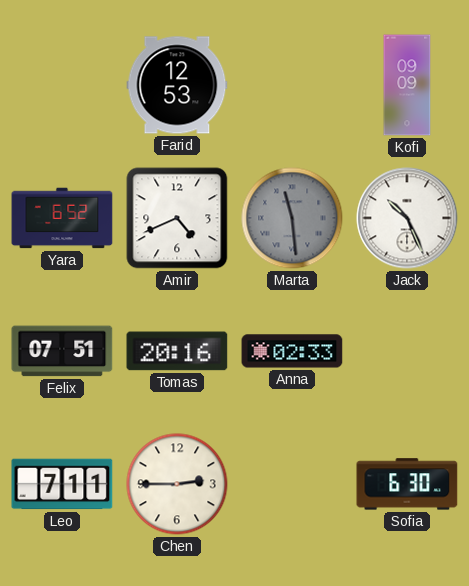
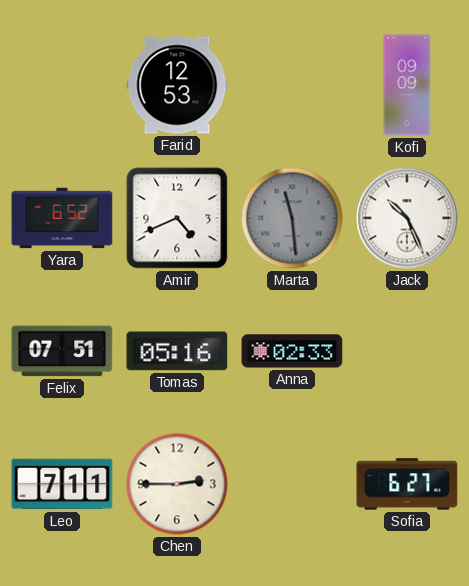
Tomas: 20:16 -> 05:16 (177, 351)
Sofia: 6:30 -> 6:27 (407, 484)
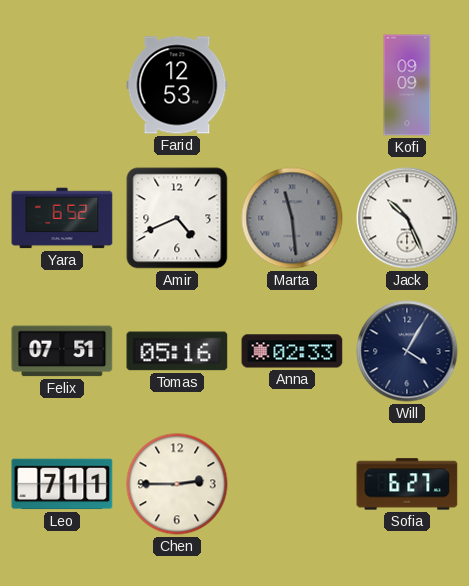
Will: none -> 4:05 (407, 351)
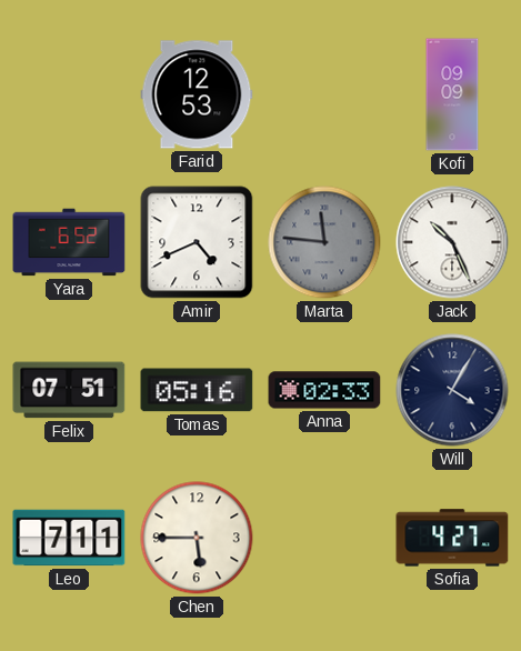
Marta: 11:29 -> 11:46 (324, 242)
Chen: 2:45 -> 5:45 (197, 538)
Sofia: 6:27 -> 4:27 (452, 538)
